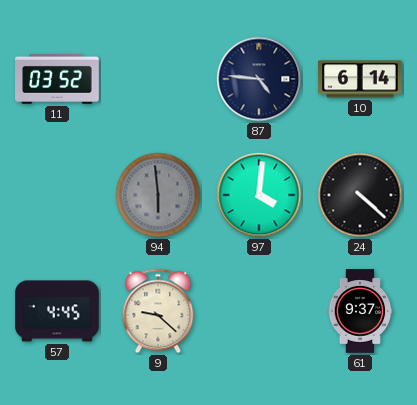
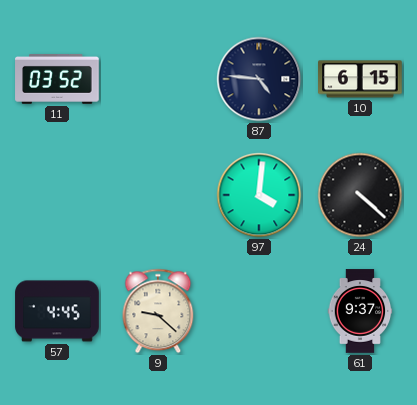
10: 6:14 -> 6:15 (360, 79)
94: 5:59 -> none (158, 195)
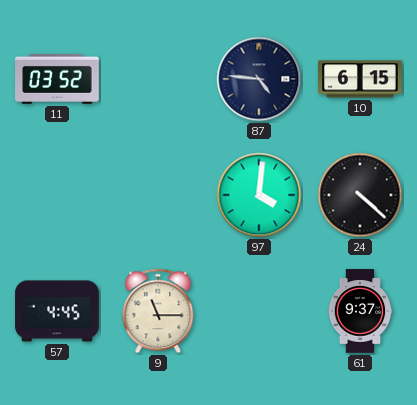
9: 9:22 -> 11:15 (158, 311)
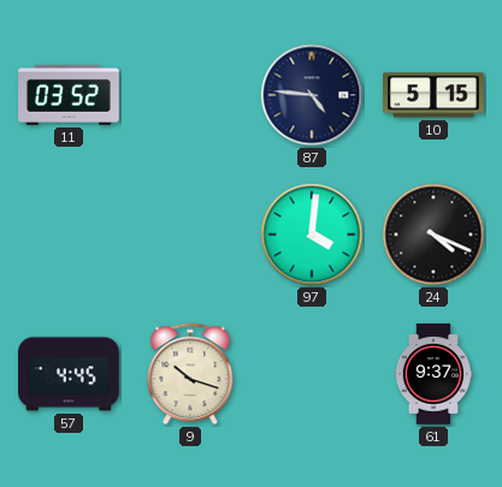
10: 6:15 -> 5:15 (433, 95)
24: 4:22 -> 4:19 (433, 234)
9: 11:15 -> 10:18 (190, 374)
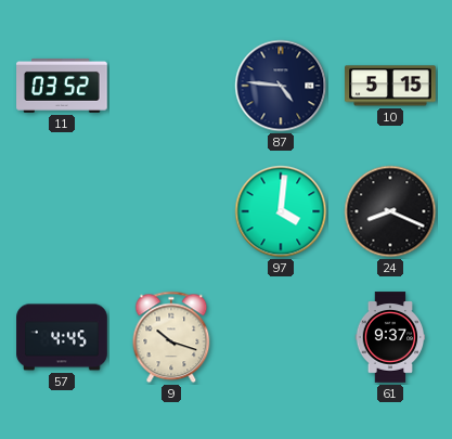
24: 4:19 -> 8:19 (390, 211)
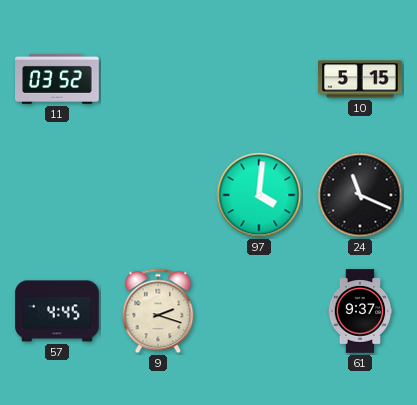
87: 4:46 -> none (281, 86)
24: 8:19 -> 11:19 (360, 195)
9: 10:18 -> 2:18 (158, 311)
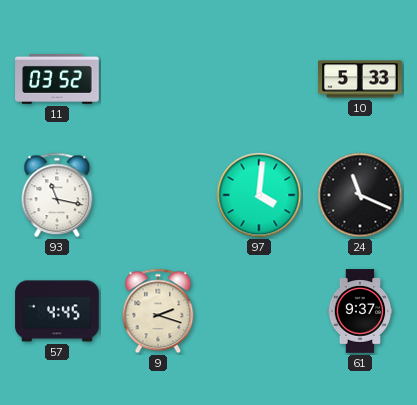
10: 5:15 -> 5:33 (360, 79)
93: none -> 11:17 (57, 195)
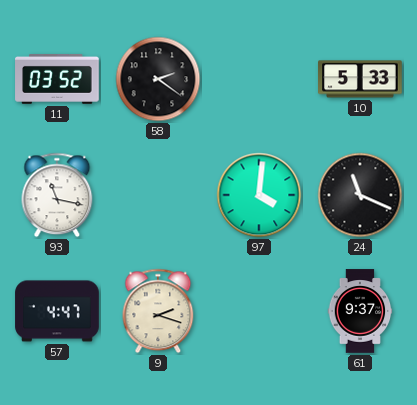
58: none -> 2:21 (158, 79)
57: 4:45 -> 4:47 (57, 311)
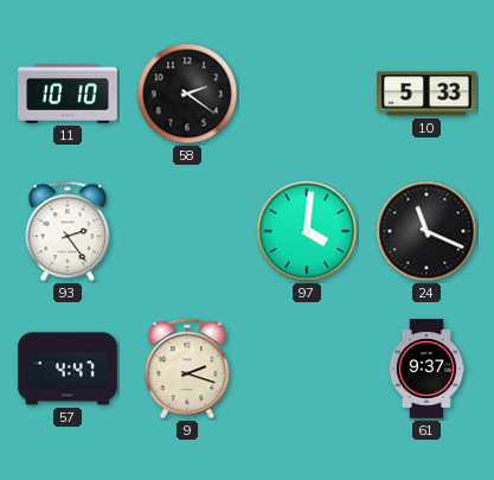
11: 03:52 -> 10:10 (68, 94)
93: 11:17 -> 2:24 (68, 231)
